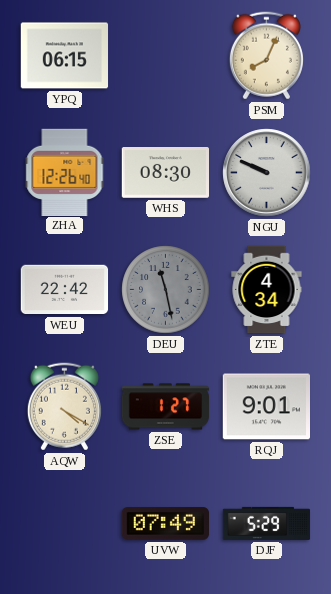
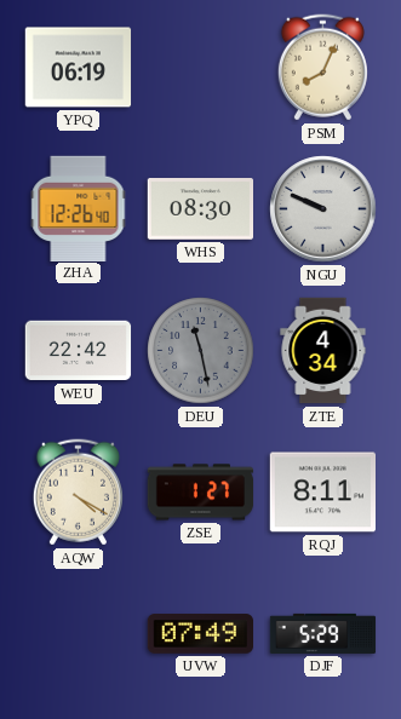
YPQ: 06:15 -> 06:19 (79, 68)
RQJ: 9:01 -> 8:11 (322, 493)
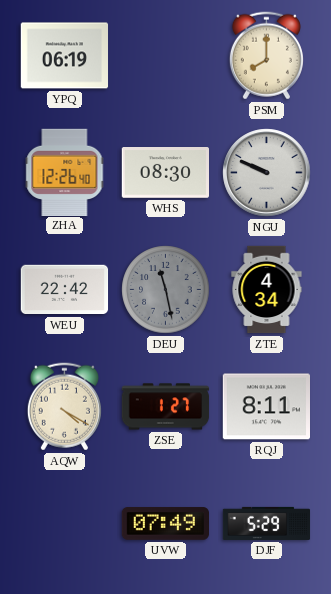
PSM: 8:04 -> 8:00 (266, 56)
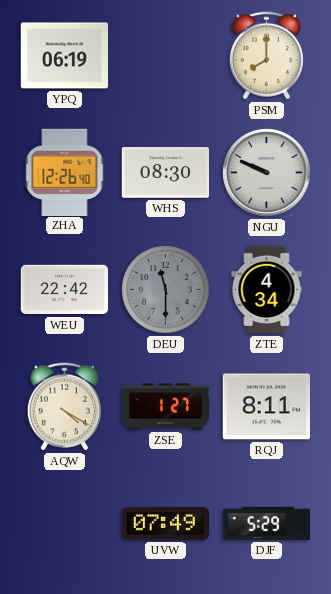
DEU: 11:28 -> 11:30 (166, 290)
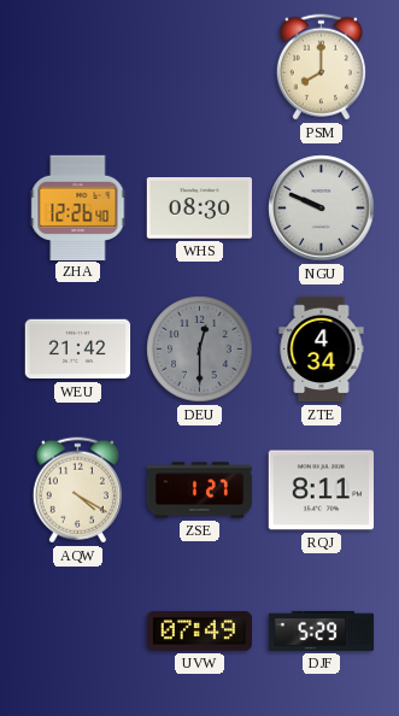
YPQ: 06:19 -> none (65, 56)
WEU: 22:42 -> 21:42 (78, 350)
DEU: 11:30 -> 12:30 (200, 350)
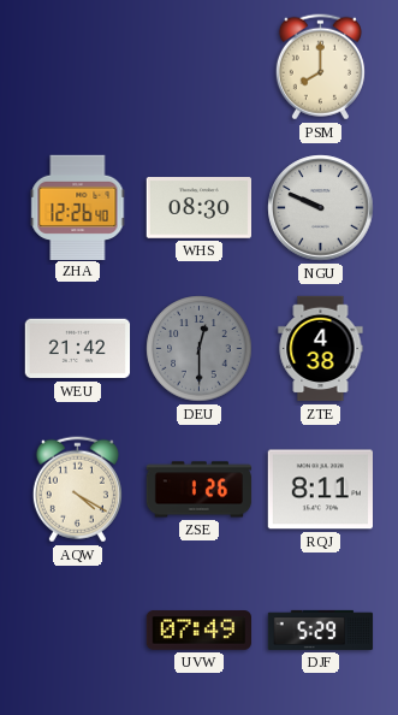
ZTE: 4:34 -> 4:38 (321, 349)
ZSE: 1:27 -> 1:26 (200, 490)
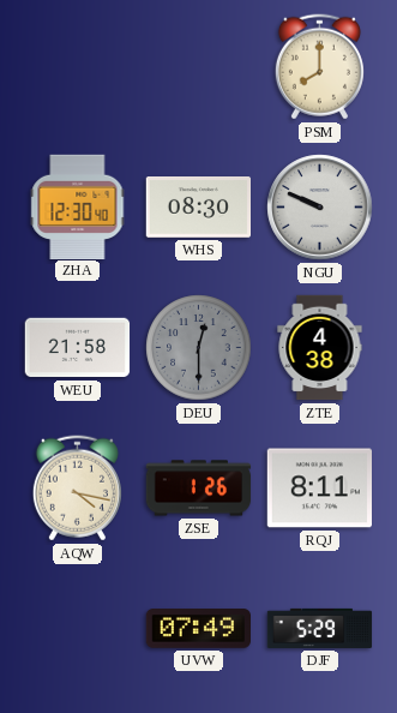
ZHA: 12:26 -> 12:30 (78, 206)
WEU: 21:42 -> 21:58 (78, 348)
AQW: 4:20 -> 4:17 (77, 489)
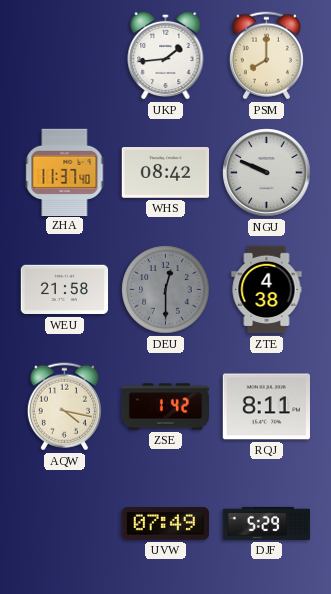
UKP: none -> 1:44 (166, 55)
ZHA: 12:30 -> 11:37 (65, 172)
WHS: 08:30 -> 08:42 (165, 173)
ZSE: 1:26 -> 1:42 (166, 407)
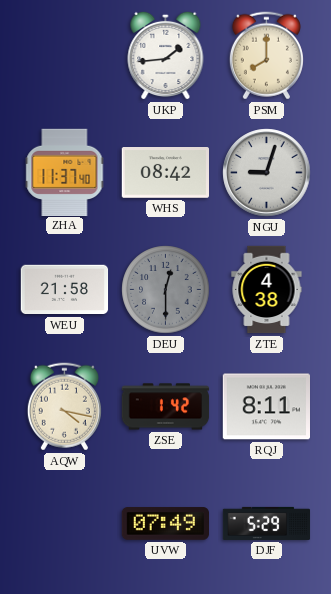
NGU: 9:49 -> 9:03 (267, 173)
